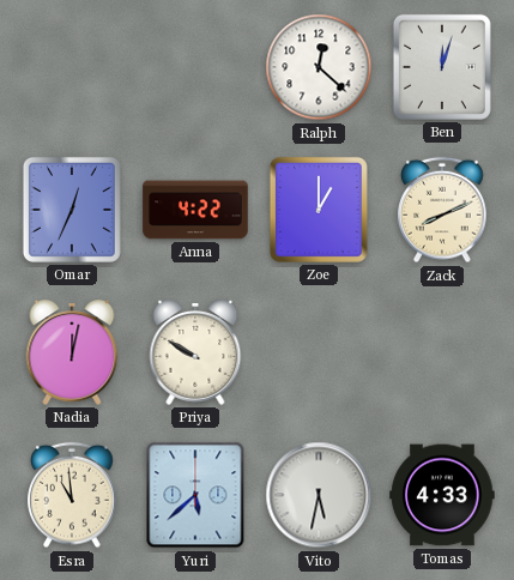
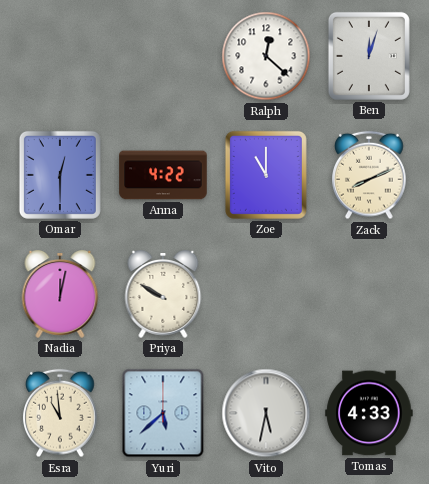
Omar: 12:34 -> 12:30 (60, 175)
Zoe: 1:00 -> 11:00 (266, 175)
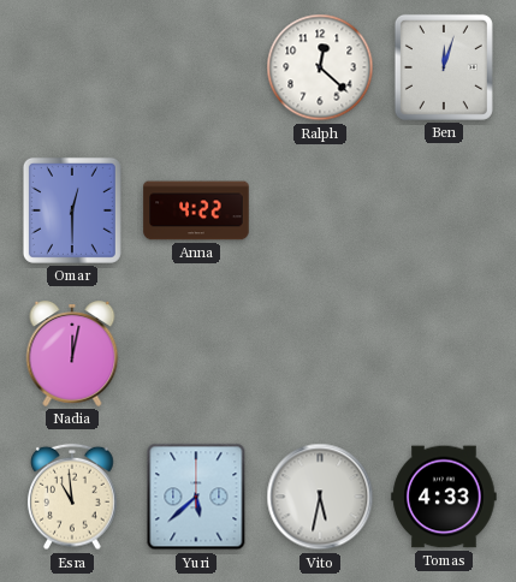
Zoe: 11:00 -> none (266, 175)
Zack: 8:11 -> none (369, 175)
Priya: 9:50 -> none (163, 295)
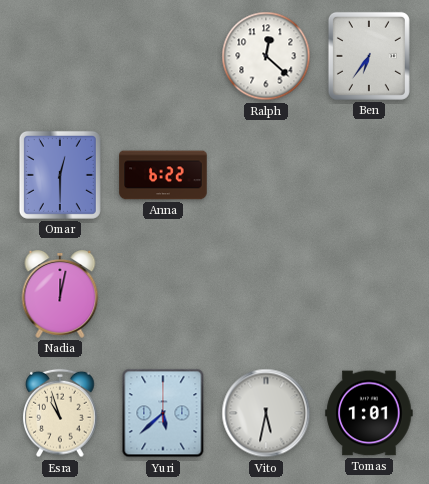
Ben: 12:03 -> 6:36 (369, 56)
Anna: 4:22 -> 6:22 (163, 175)
Esra: 10:59 -> 10:57 (60, 413)
Tomas: 4:33 -> 1:01 (369, 413)
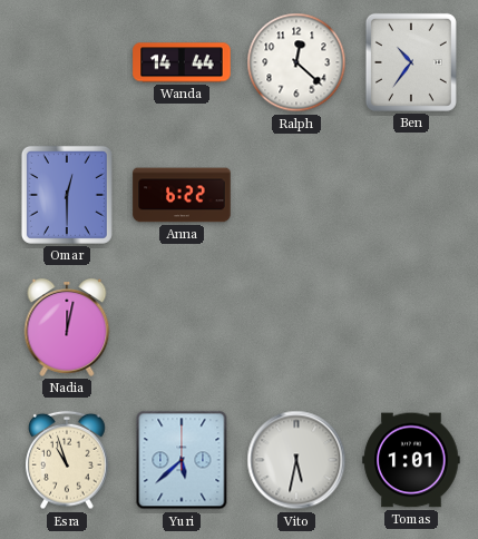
Wanda: none -> 14:44 (182, 62)
Ben: 6:36 -> 10:36 (411, 62)
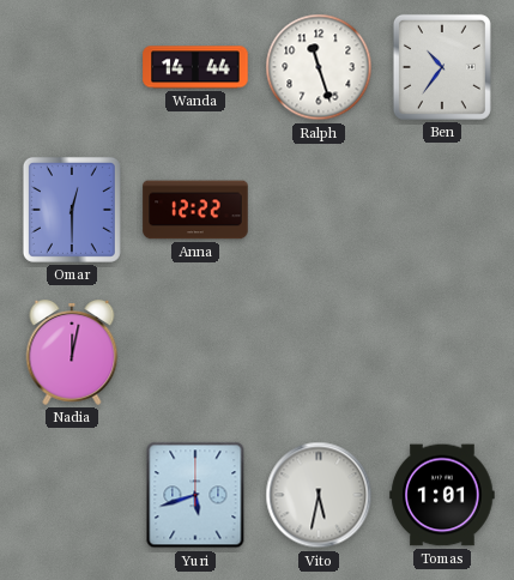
Ralph: 12:22 -> 11:27 (319, 67)
Anna: 6:22 -> 12:22 (195, 210)
Esra: 10:57 -> none (67, 460)
Yuri: 5:38 -> 5:42 (195, 495)
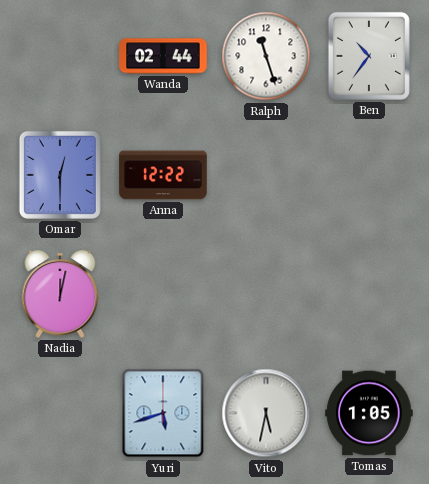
Wanda: 14:44 -> 02:44 (163, 56)
Tomas: 1:01 -> 1:05 (369, 413)
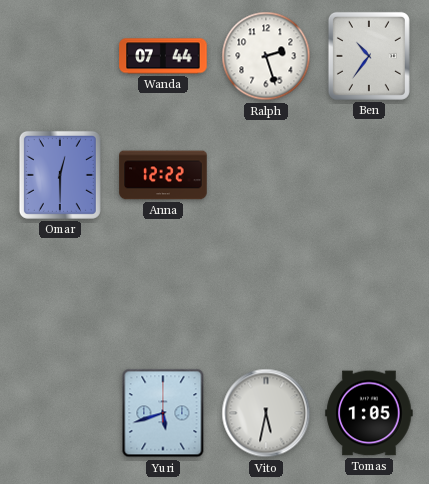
Wanda: 02:44 -> 07:44 (163, 56)
Ralph: 11:27 -> 2:27 (266, 56)
Nadia: 12:02 -> none (60, 295)
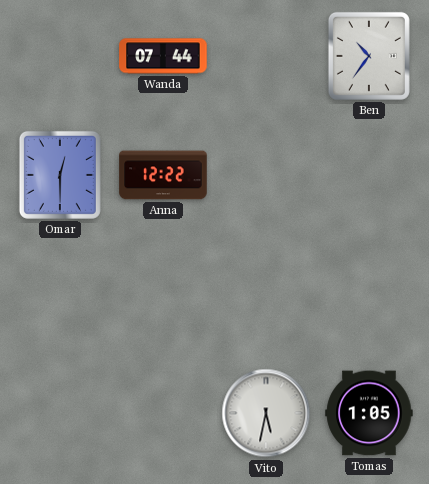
Ralph: 2:27 -> none (266, 56)
Yuri: 5:42 -> none (163, 413)
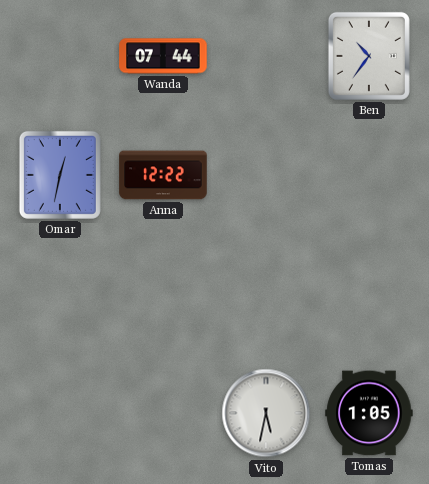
Omar: 12:30 -> 12:32 (60, 175)
